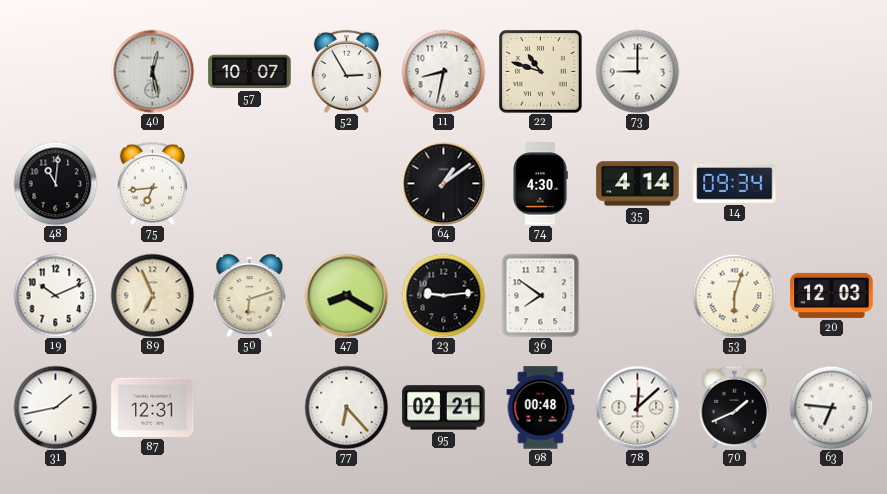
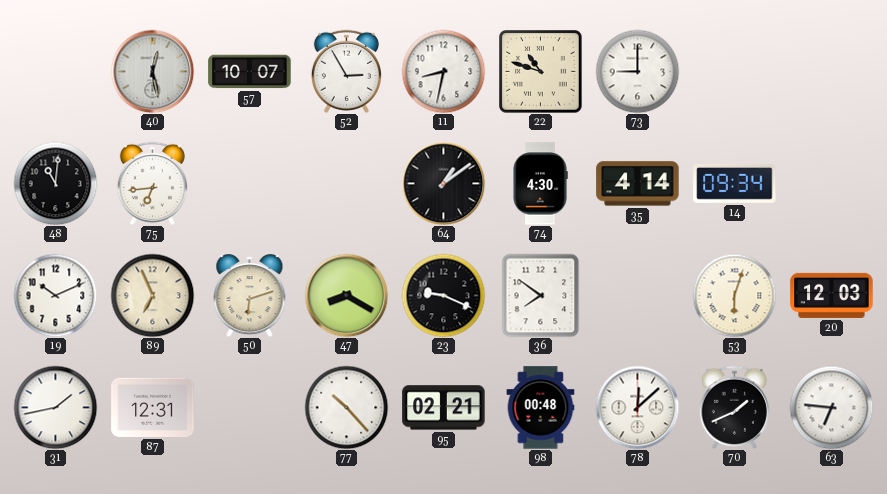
23: 9:14 -> 9:19 (443, 295)
77: 6:23 -> 10:23 (346, 407)
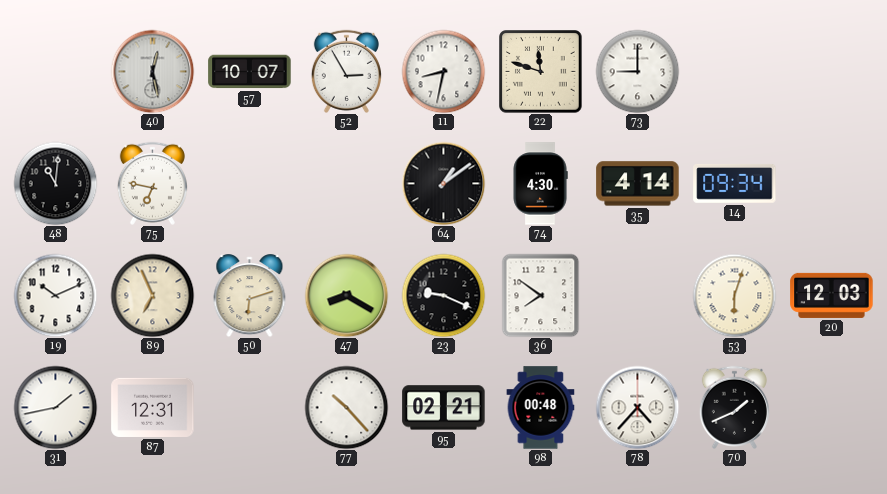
22: 10:48 -> 11:48 (541, 72)
75: 6:44 -> 6:47 (152, 183)
78: 12:08 -> 4:37 (637, 407)
63: 6:46 -> none (831, 407)
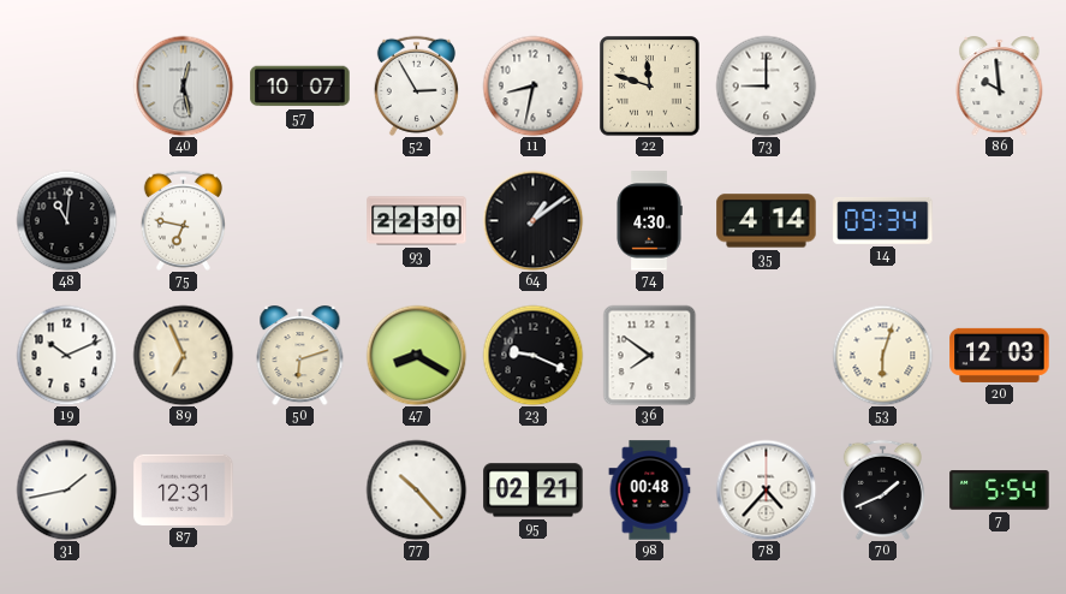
86: none -> 9:59 (1000, 87)
93: none -> 22:30 (417, 221)
7: none -> 5:54 (1000, 491)
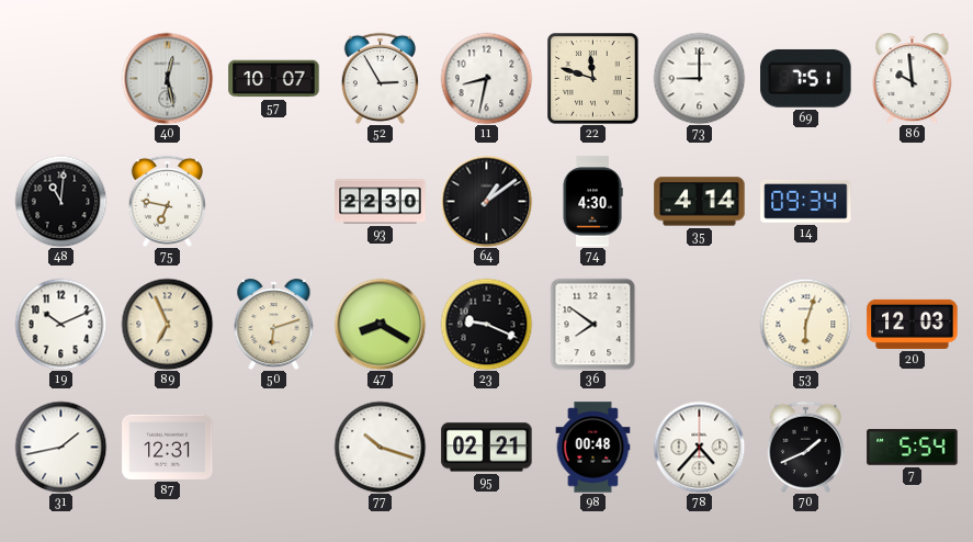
69: none -> 7:51 (806, 79)
77: 10:23 -> 10:18 (380, 447)
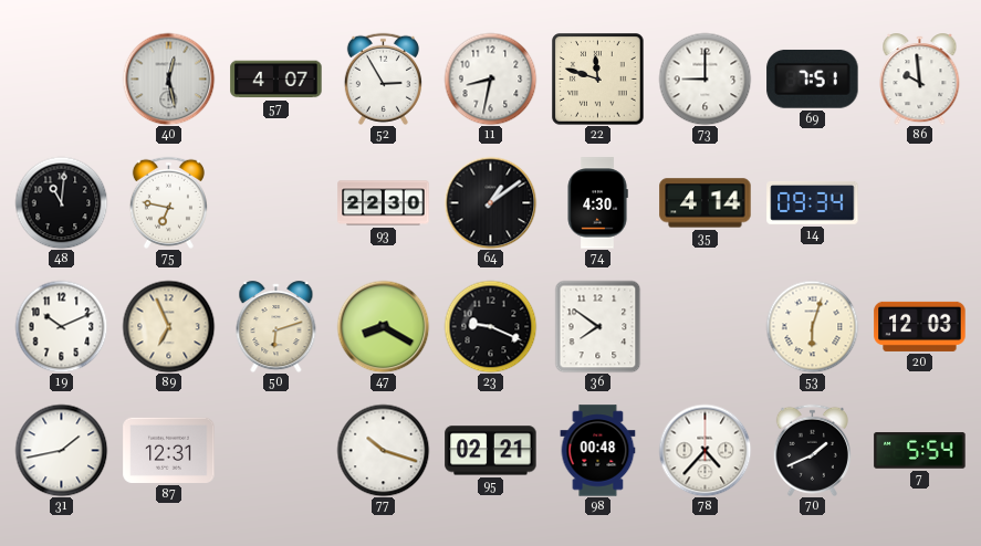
57: 10:07 -> 4:07 (276, 80)
